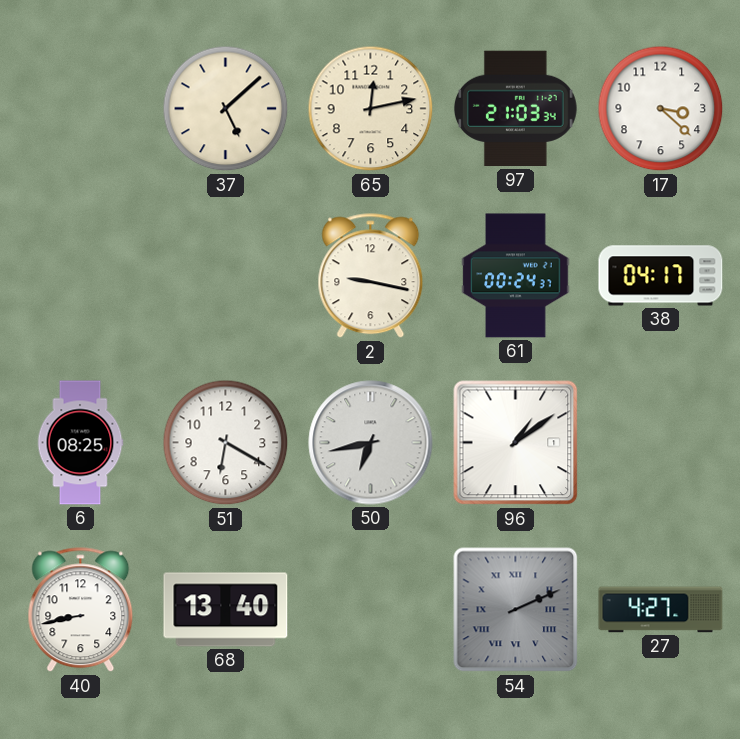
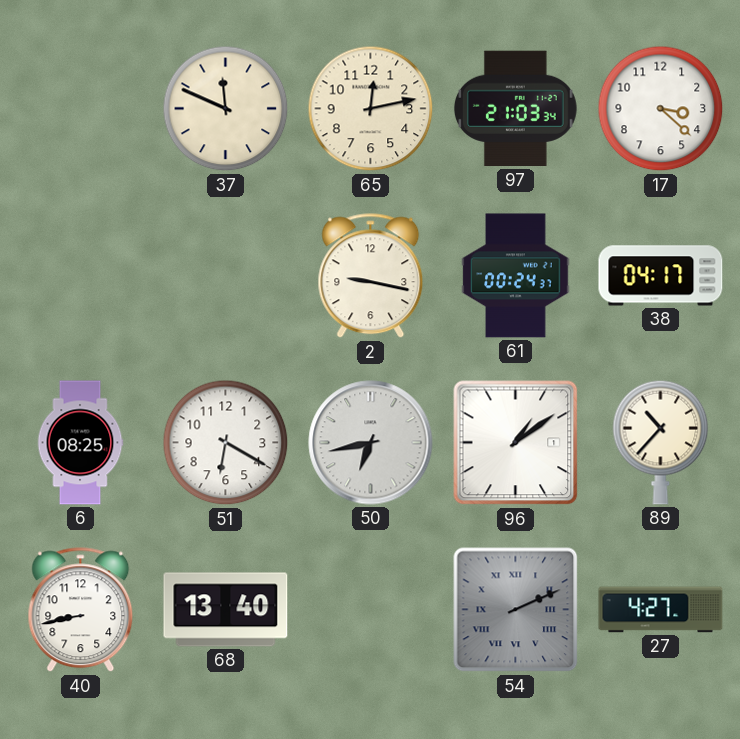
37: 5:08 -> 11:49 (226, 109)
89: none -> 10:37 (661, 442)
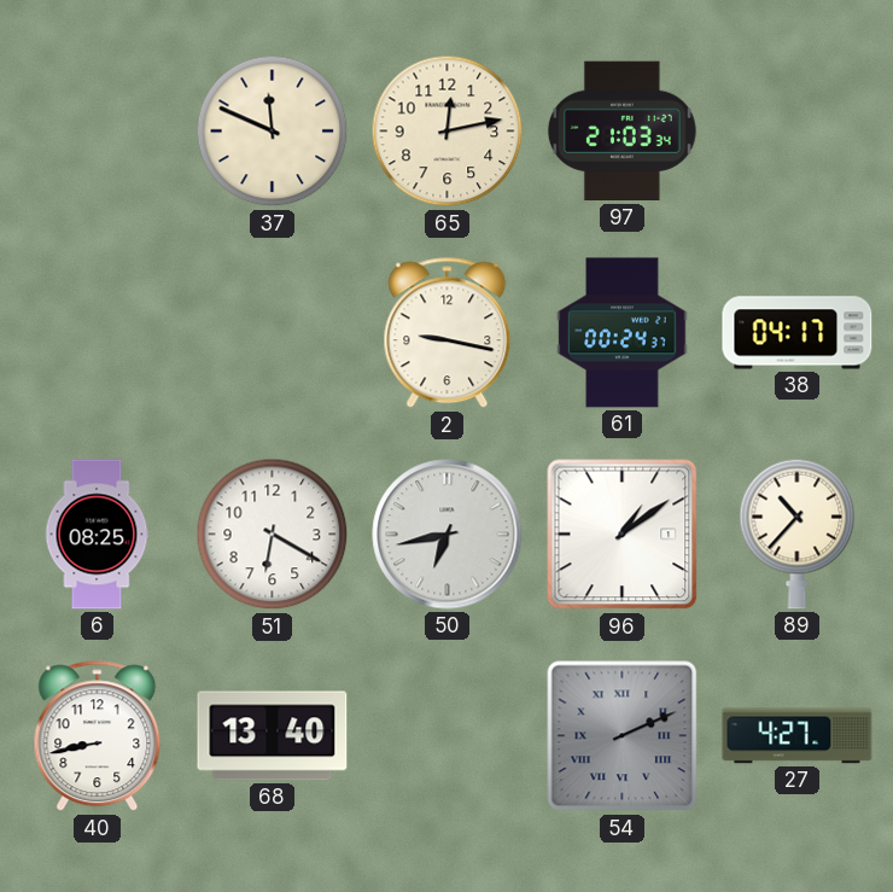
17: 3:22 -> none (661, 109)
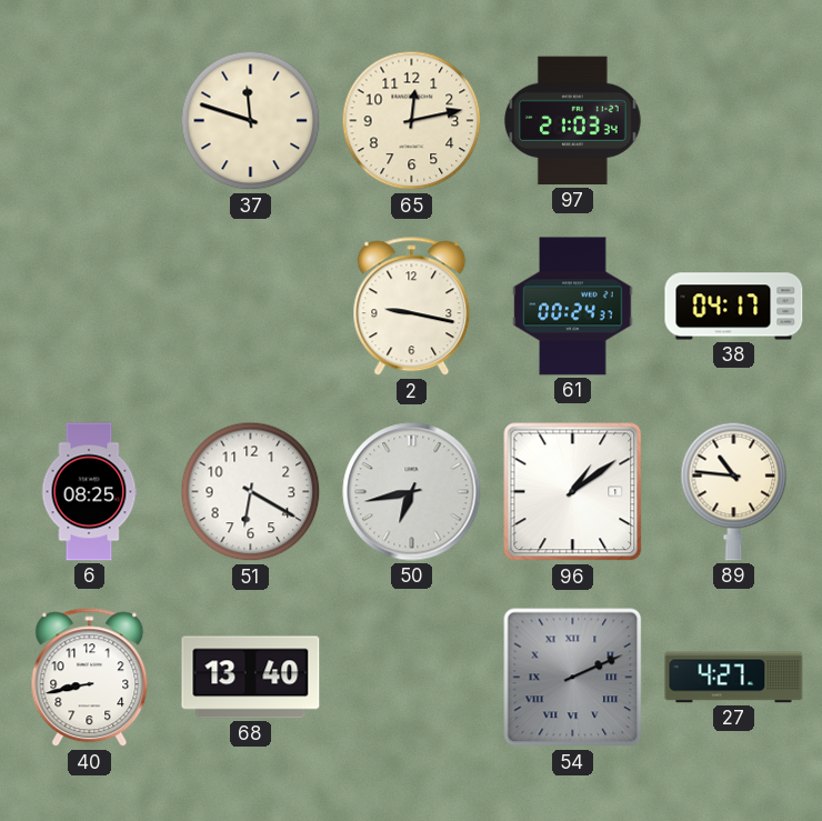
37: 11:49 -> 11:48 (251, 121)
89: 10:37 -> 10:46 (734, 491)
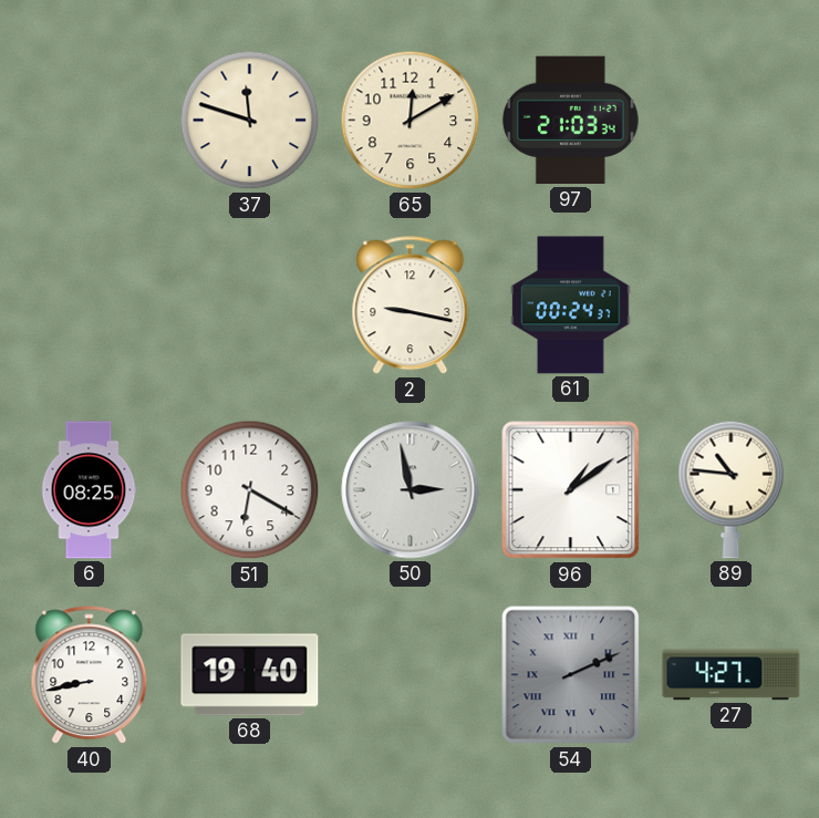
65: 12:13 -> 12:10 (411, 121)
38: 04:17 -> none (734, 307)
50: 6:43 -> 2:58 (411, 490)
68: 13:40 -> 19:40 (250, 675)
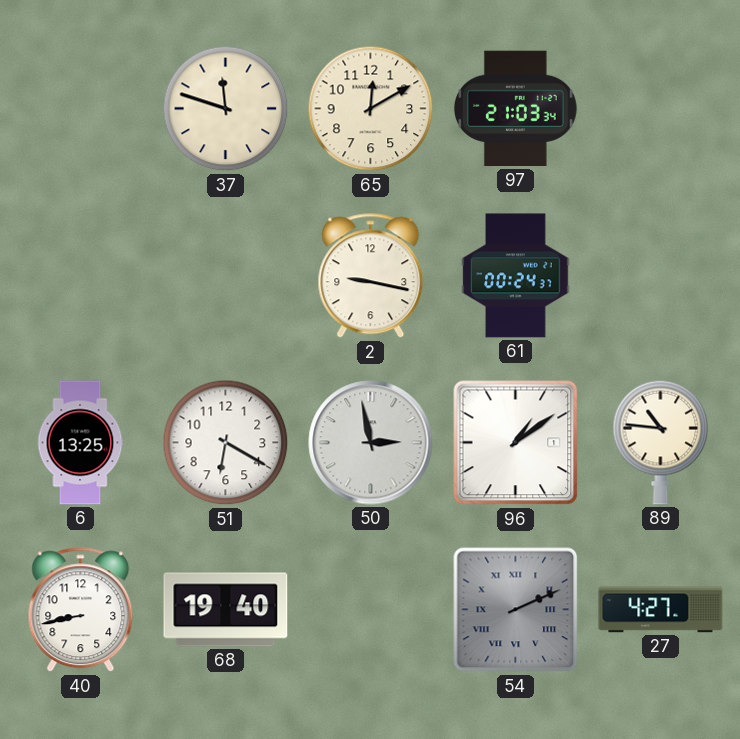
6: 08:25 -> 13:25 (80, 443)
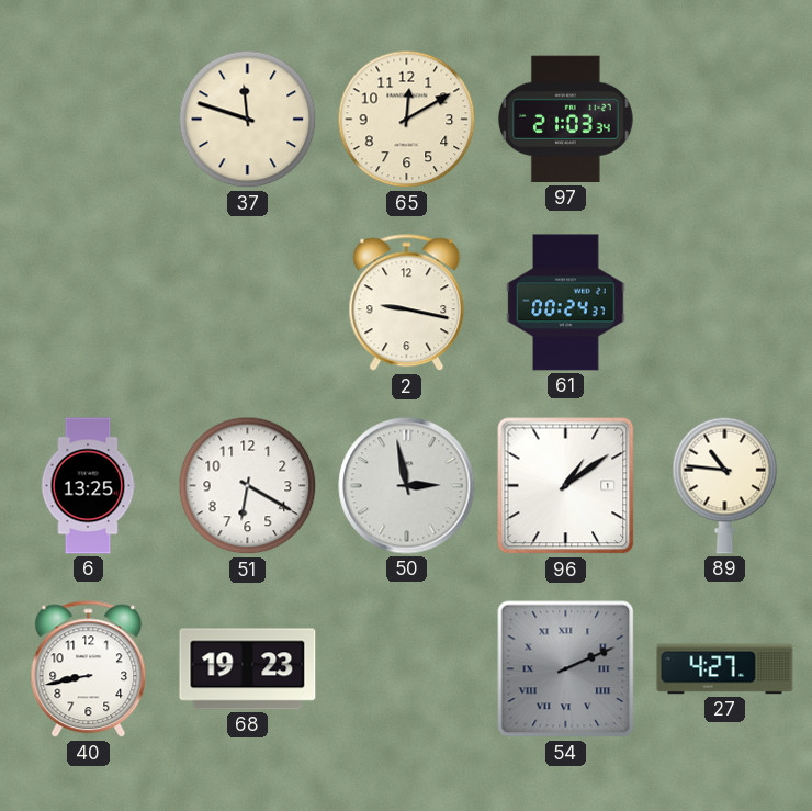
68: 19:40 -> 19:23 (248, 669)
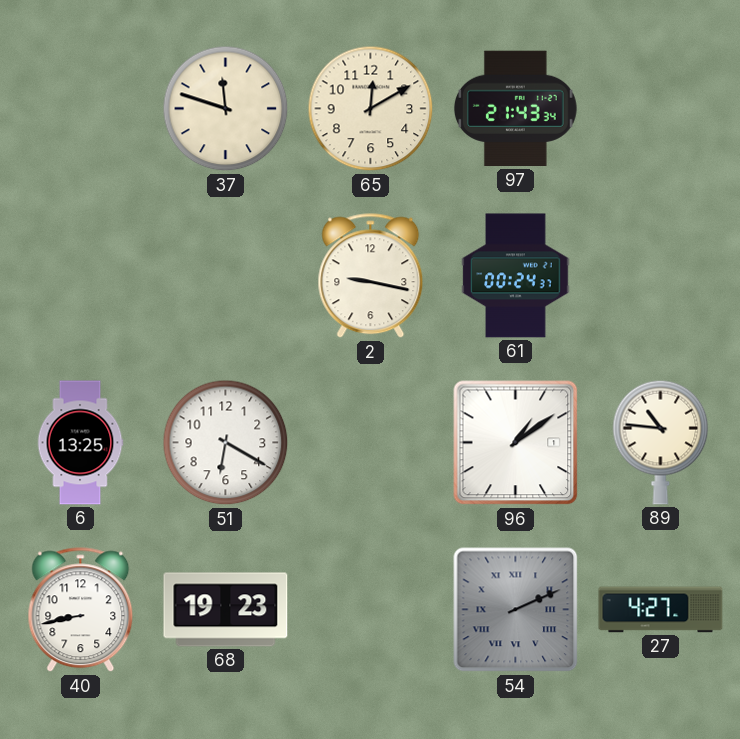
97: 21:03 -> 21:43 (515, 109)
50: 2:58 -> none (407, 486)
